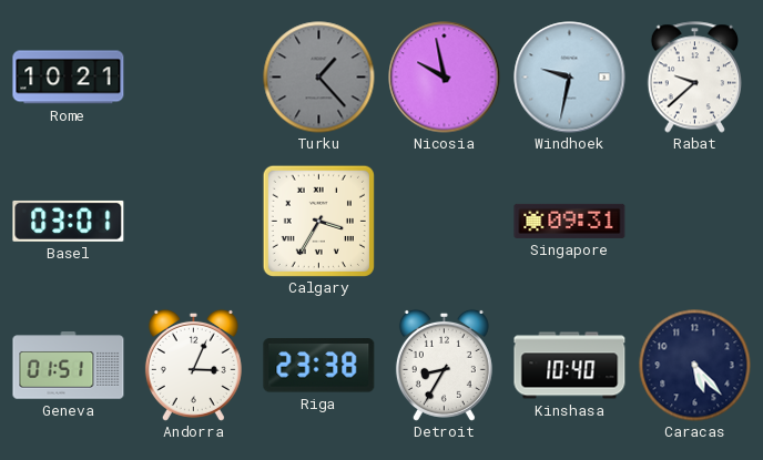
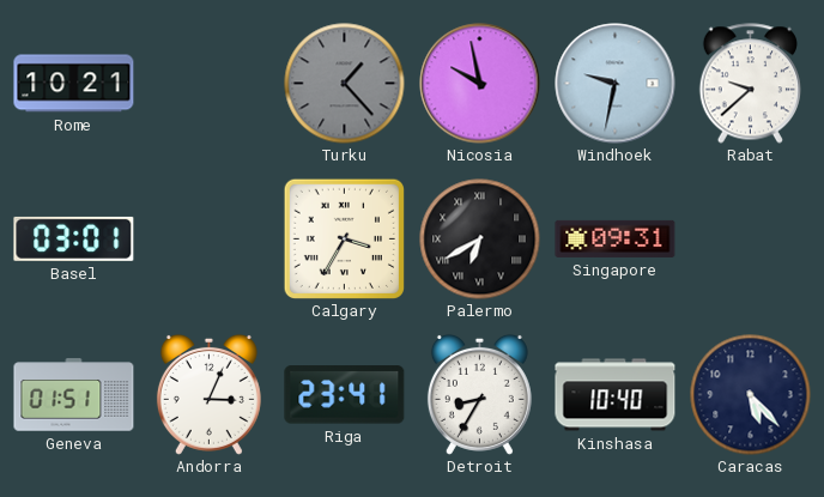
Palermo: none -> 6:40 (480, 240)
Riga: 23:38 -> 23:41 (345, 395)
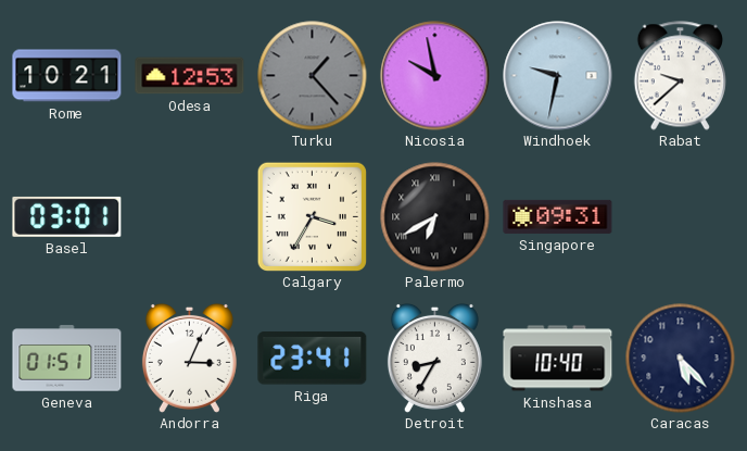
Odesa: none -> 12:53 (190, 76)
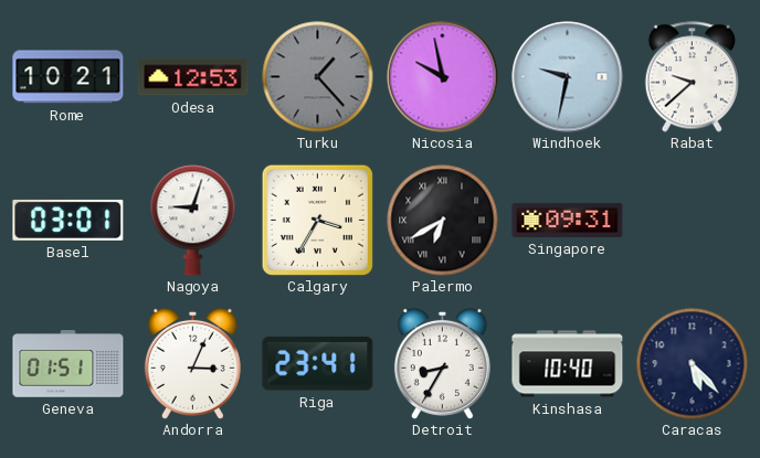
Nagoya: none -> 9:03 (193, 221)
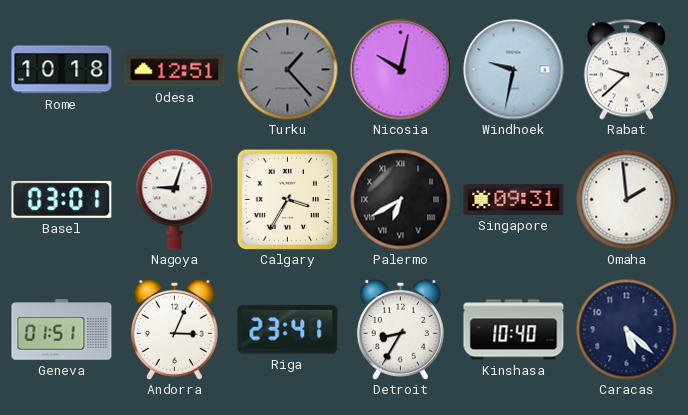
Rome: 10:21 -> 10:18 (62, 70)
Odesa: 12:53 -> 12:51 (175, 70)
Nicosia: 9:58 -> 10:02 (401, 70)
Omaha: none -> 1:59 (627, 200)
Caracas: 5:23 -> 5:22 (627, 330)
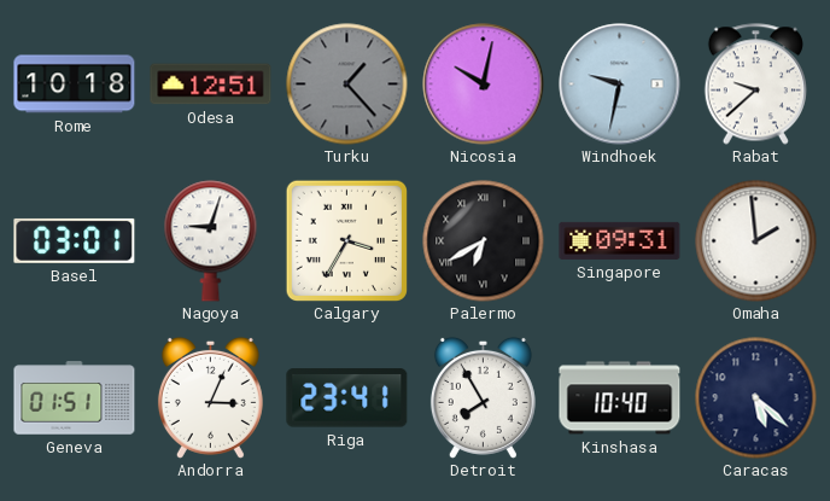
Detroit: 8:35 -> 7:55 (483, 397)
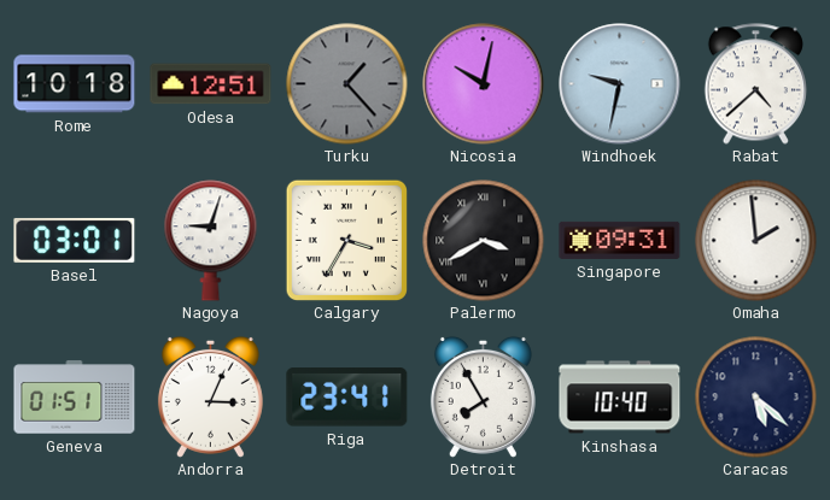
Rabat: 9:38 -> 4:38 (755, 84)
Palermo: 6:40 -> 3:40 (484, 241)
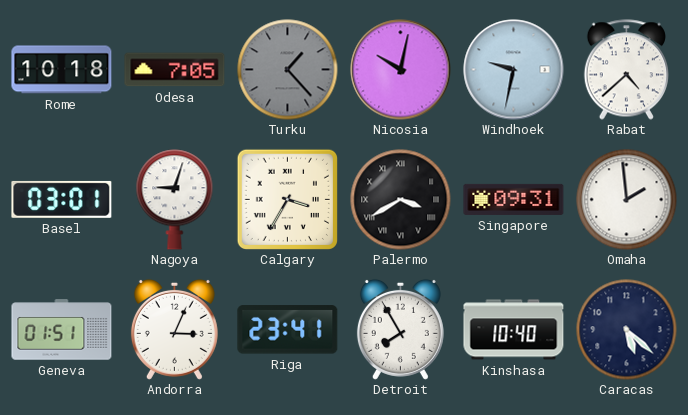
Odesa: 12:51 -> 7:05 (175, 70)
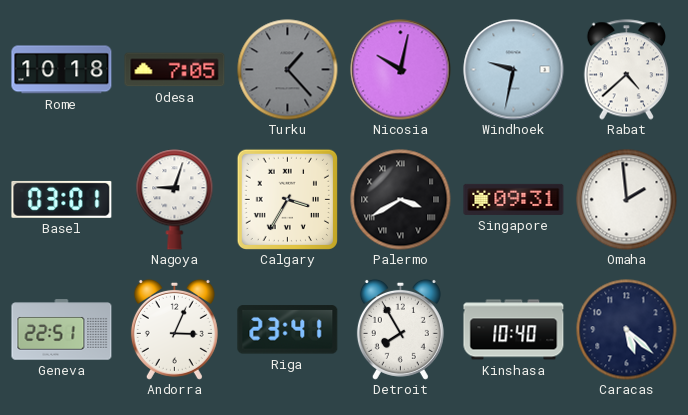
Geneva: 01:51 -> 22:51 (62, 330)
